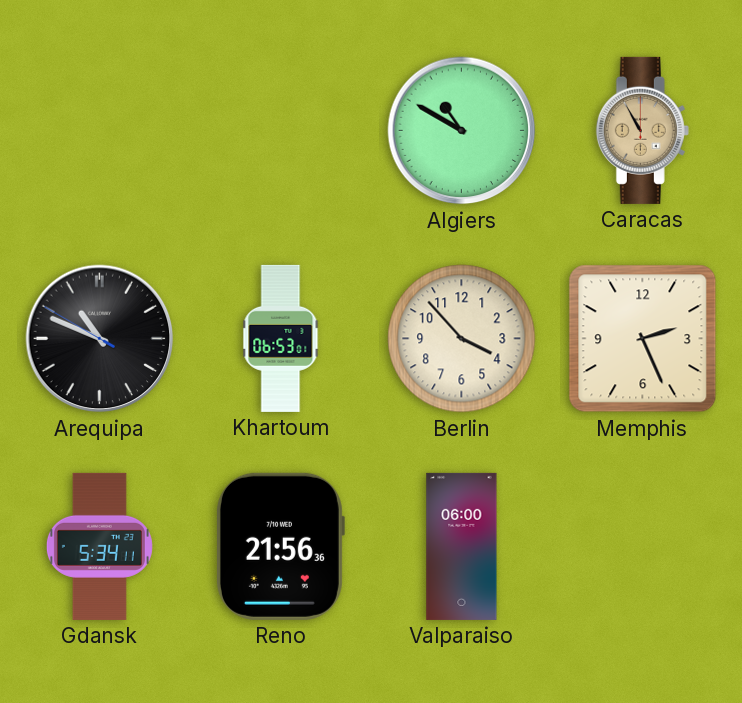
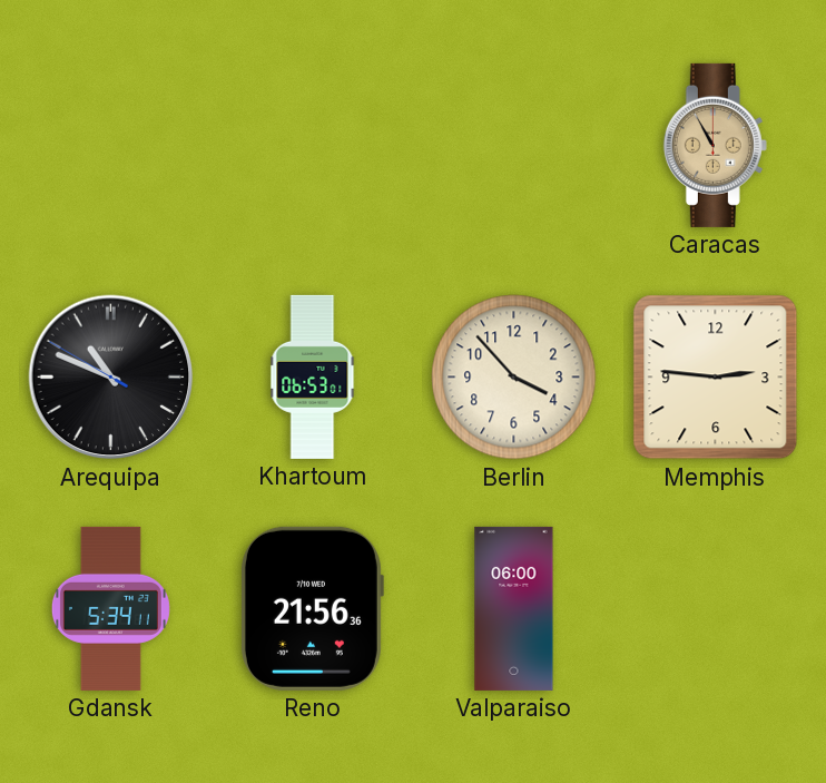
Algiers: 10:50 -> none (462, 131)
Memphis: 2:26 -> 2:46 (716, 378)
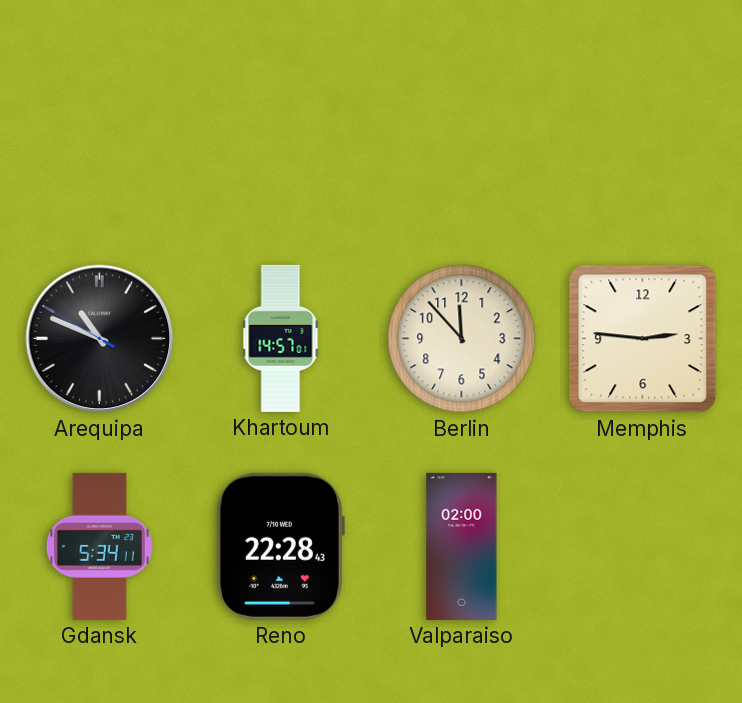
Caracas: 10:55 -> none (715, 145)
Khartoum: 06:53 -> 14:57 (281, 338)
Berlin: 3:53 -> 11:53 (462, 339)
Reno: 21:56 -> 22:28 (280, 546)
Valparaiso: 06:00 -> 02:00 (462, 546)
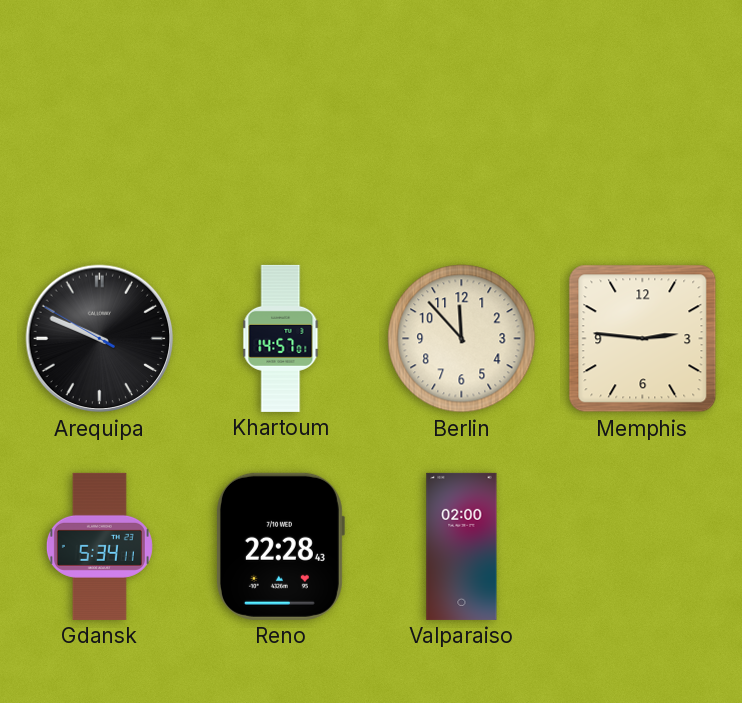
Arequipa: 10:48 -> 9:48 (100, 339)
